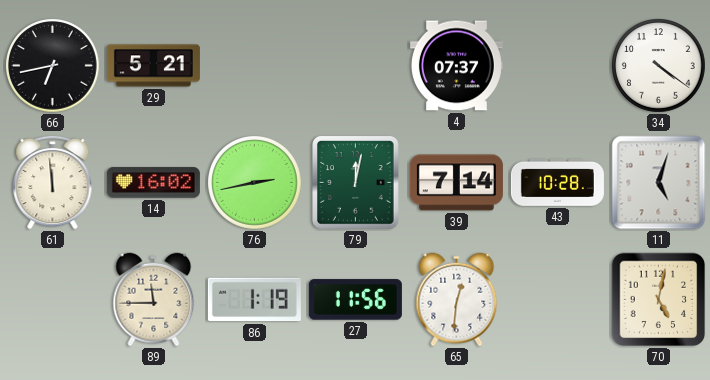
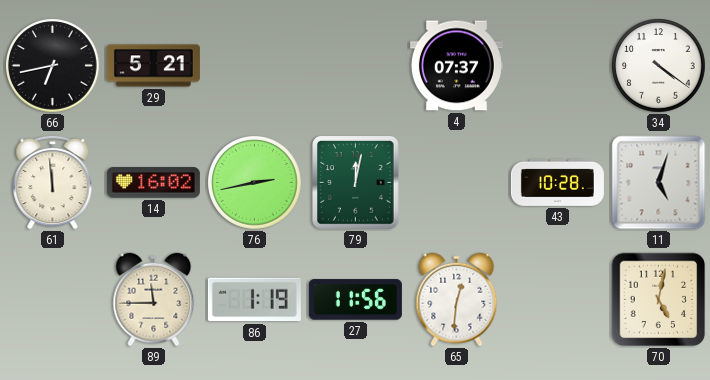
39: 7:14 -> none (456, 183)
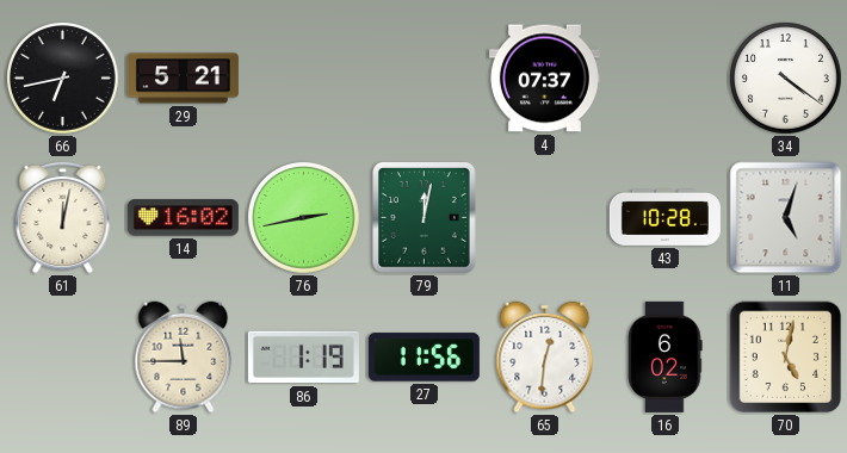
61: 11:59 -> 12:02 (63, 217)
16: none -> 6:02 (666, 356)
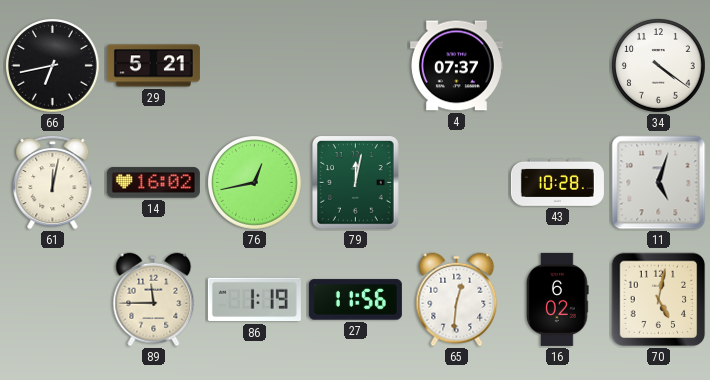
76: 2:43 -> 12:43 (255, 183)
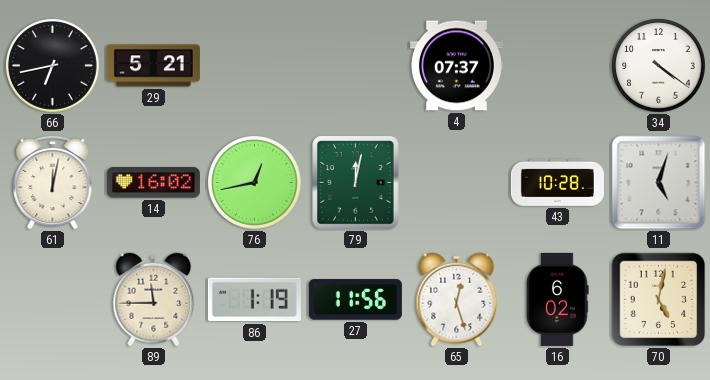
65: 12:31 -> 12:27 (457, 300)
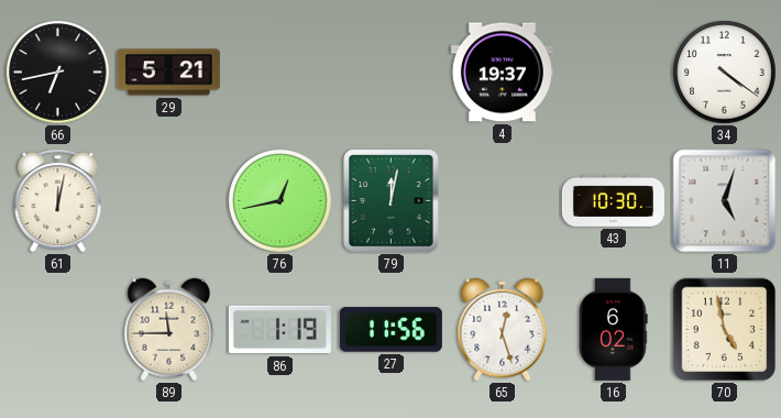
4: 07:37 -> 19:37 (502, 73)
14: 16:02 -> none (153, 183)
43: 10:28 -> 10:30 (613, 200)
70: 5:02 -> 4:58 (725, 330)
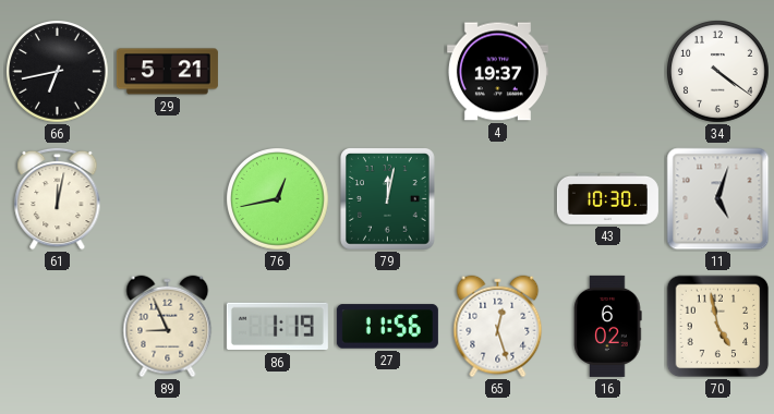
89: 11:45 -> 8:56 (168, 327)
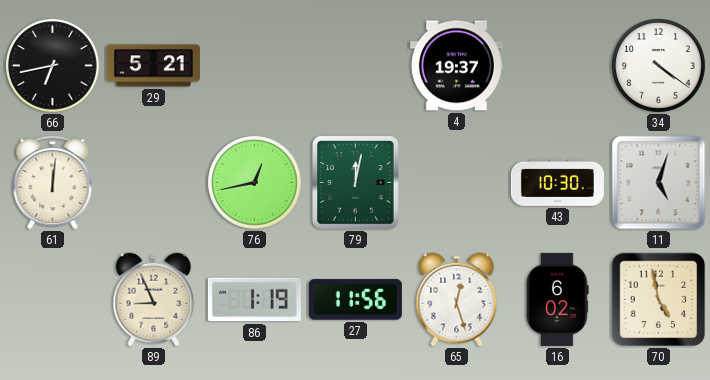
61: 12:02 -> 12:01 (53, 182)
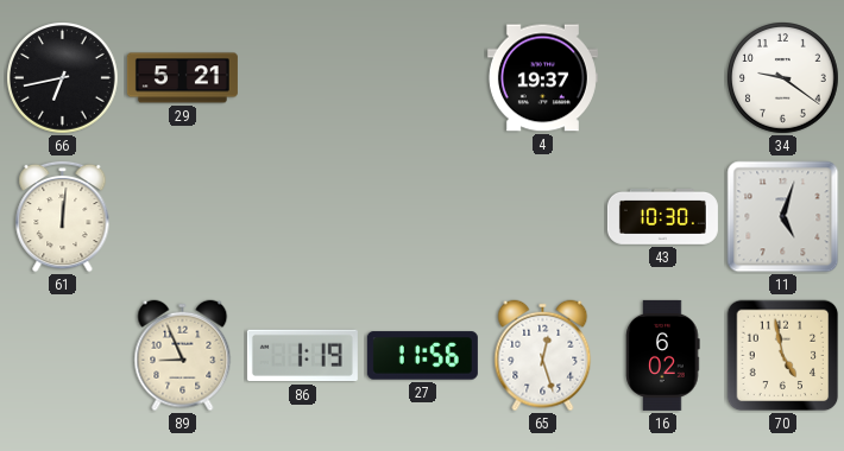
34: 4:21 -> 9:21 (783, 78)
76: 12:43 -> none (255, 183)
79: 12:02 -> none (356, 183)
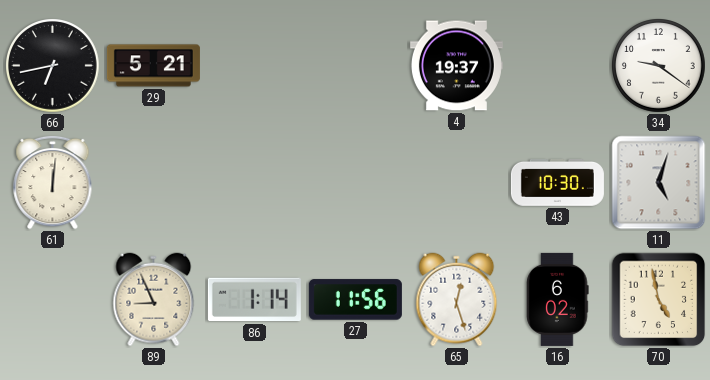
86: 1:19 -> 1:14 (254, 300)
